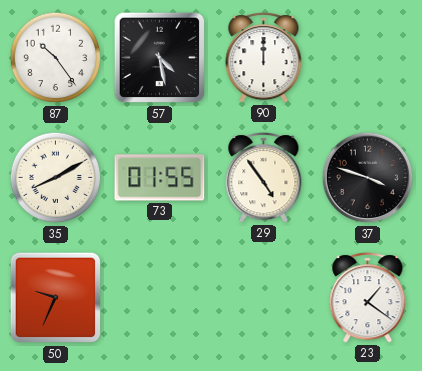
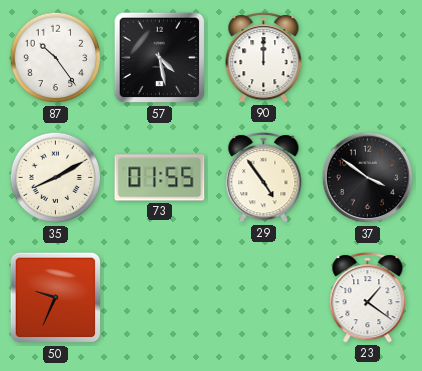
37: 3:48 -> 3:51 (368, 178)
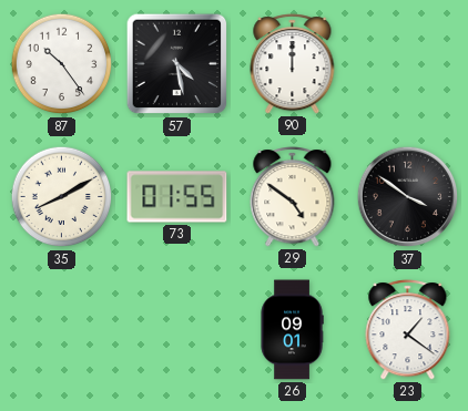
29: 4:54 -> 4:51 (293, 197)
50: 9:34 -> none (56, 298)
26: none -> 09:01 (292, 330)
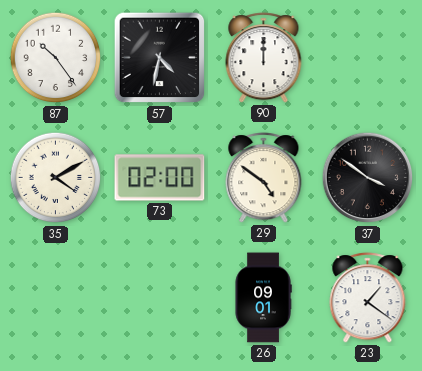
57: 4:28 -> 4:32 (160, 58)
35: 8:10 -> 4:10 (56, 178)
73: 01:55 -> 02:00 (160, 178)
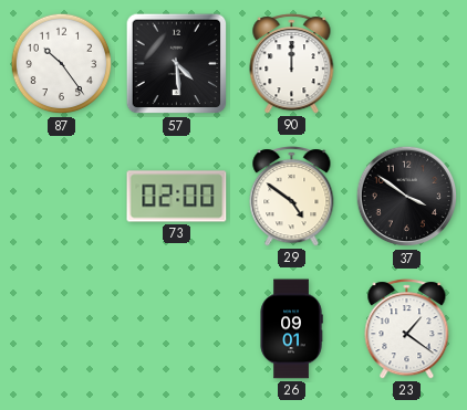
57: 4:32 -> 4:29 (177, 64)
35: 4:10 -> none (56, 178)
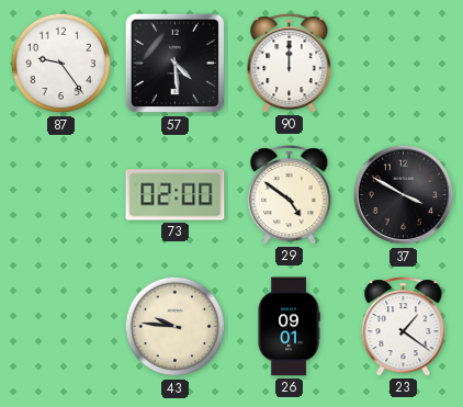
87: 10:24 -> 9:24 (61, 64)
37: 3:51 -> 3:50 (404, 195)
43: none -> 9:46 (176, 327)
